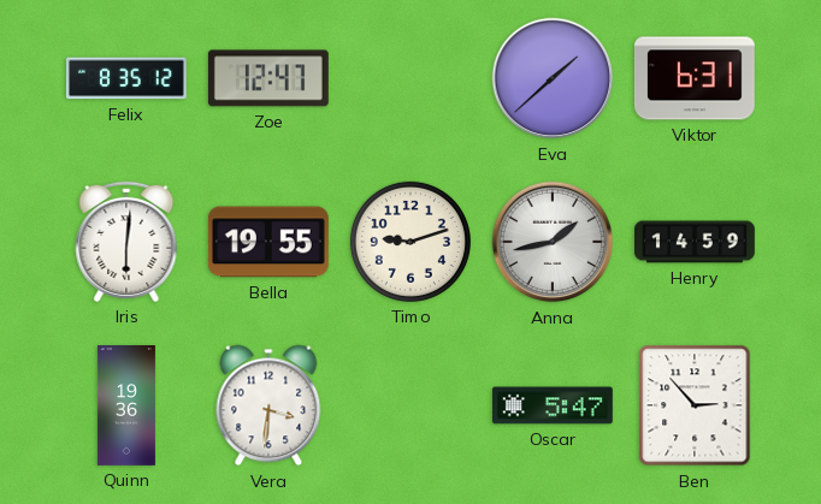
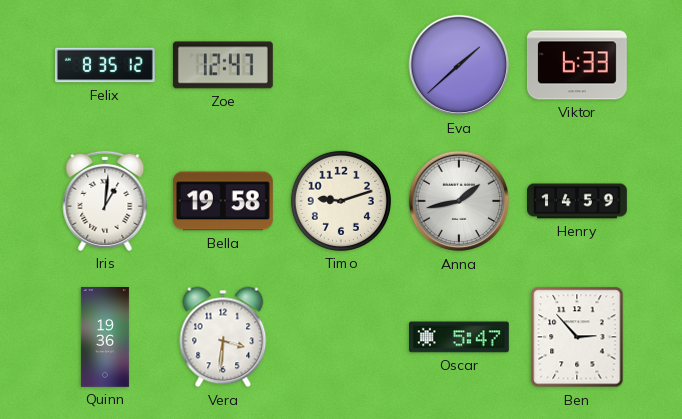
Viktor: 6:31 -> 6:33 (577, 65)
Iris: 6:01 -> 1:01 (105, 201)
Bella: 19:55 -> 19:58 (223, 201)
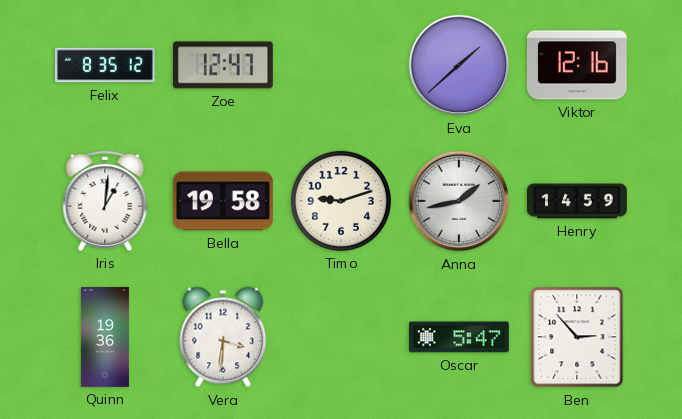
Viktor: 6:33 -> 12:16 (577, 65)
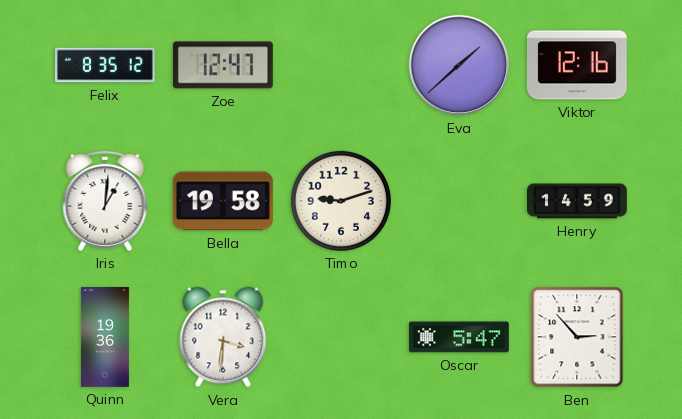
Anna: 1:43 -> none (459, 201)
